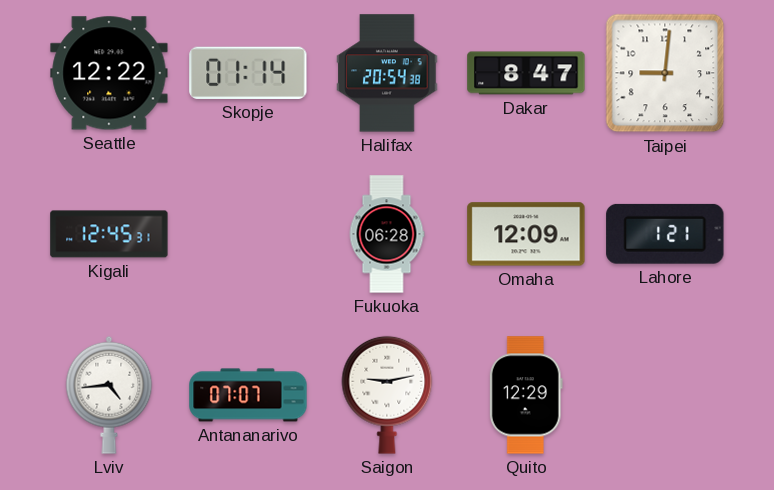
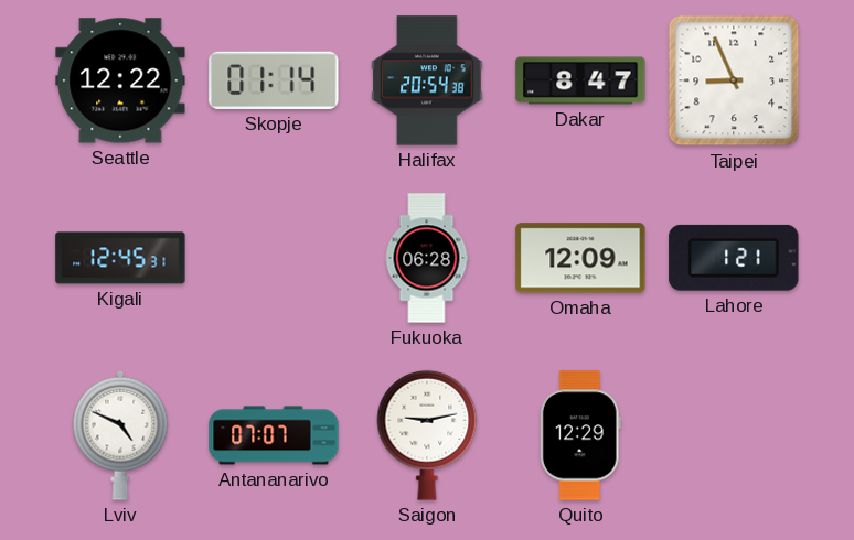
Taipei: 9:01 -> 8:56 (734, 80)
Lviv: 4:44 -> 4:49 (120, 435)
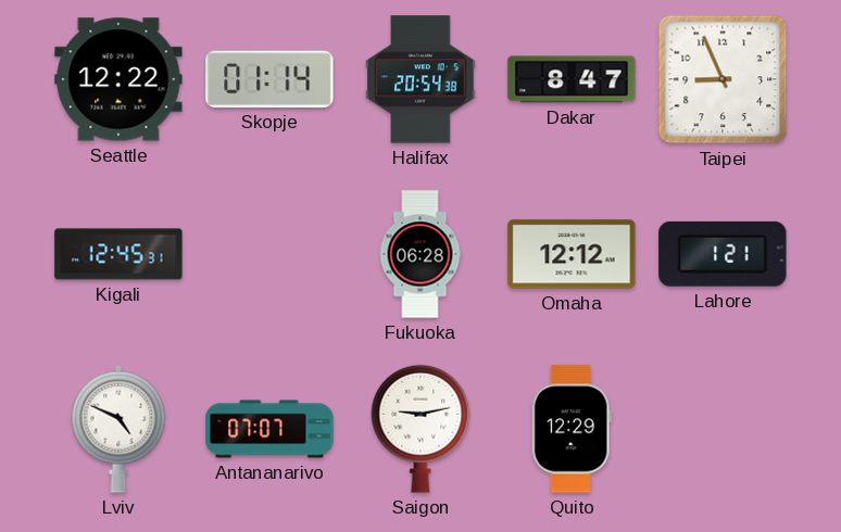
Omaha: 12:09 -> 12:12 (572, 254)
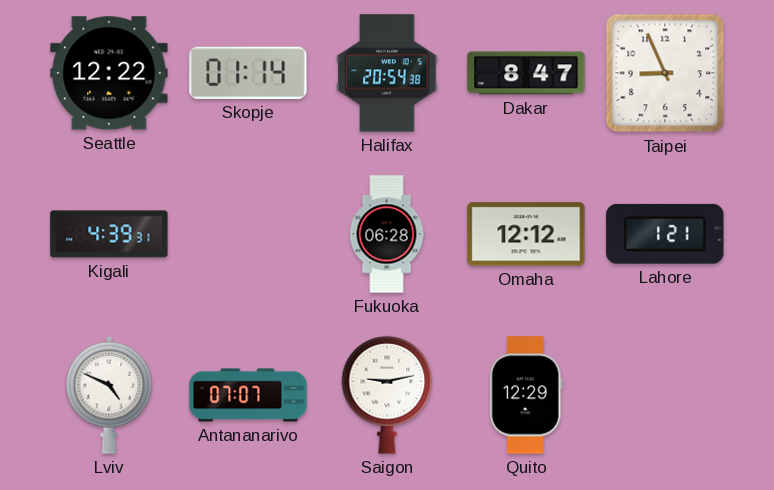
Kigali: 12:45 -> 4:39 (109, 234)
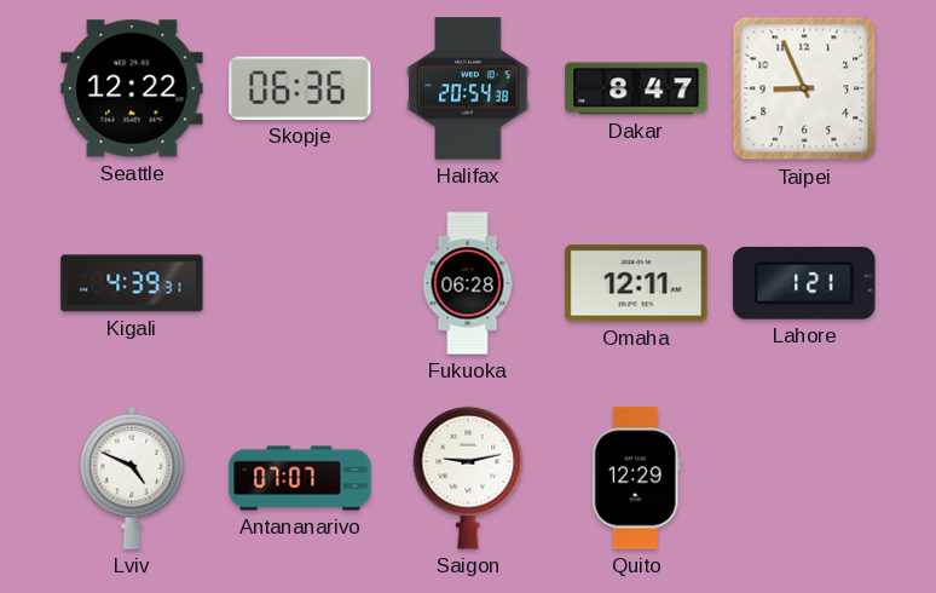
Skopje: 01:14 -> 06:36 (300, 88)
Omaha: 12:12 -> 12:11 (636, 283)
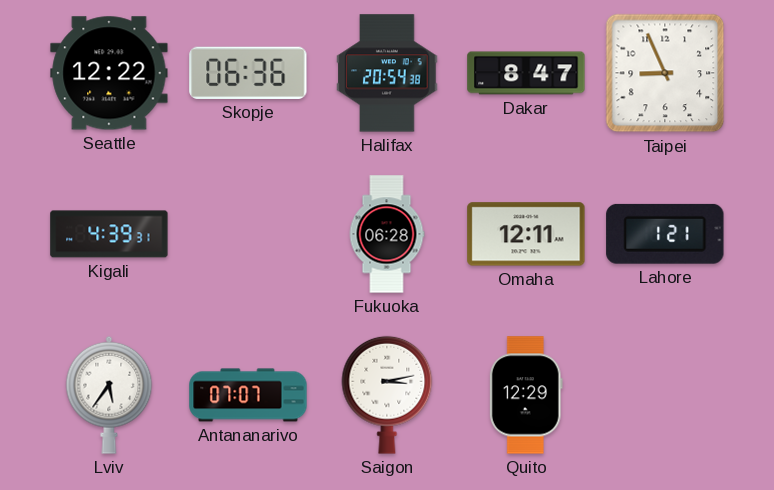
Lviv: 4:49 -> 5:36 (109, 395)
Saigon: 9:13 -> 3:13 (387, 395)
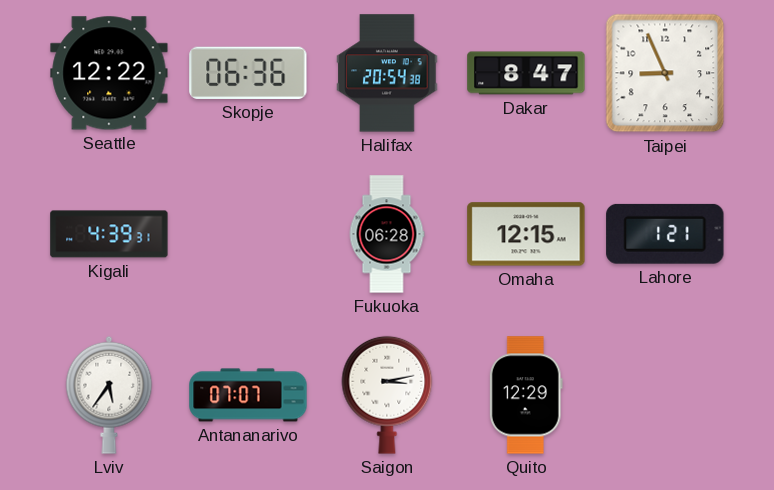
Omaha: 12:11 -> 12:15 (526, 234)
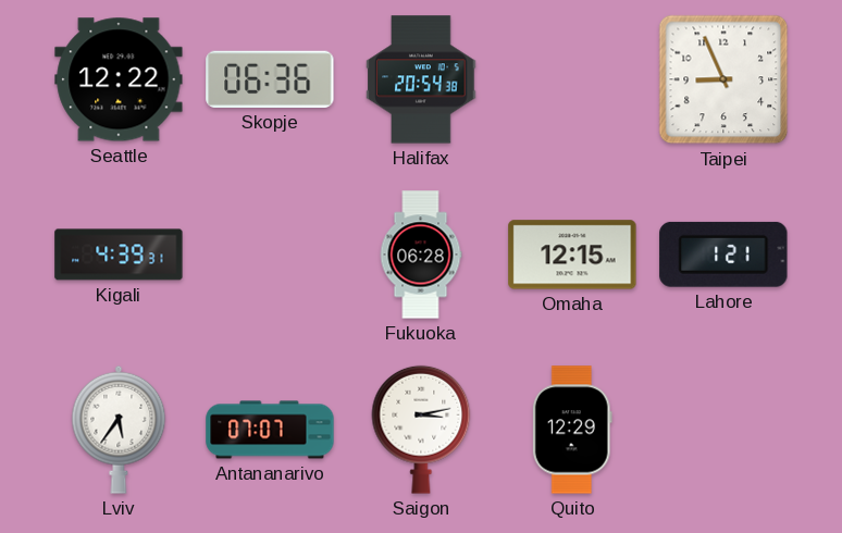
Dakar: 8:47 -> none (526, 73)
